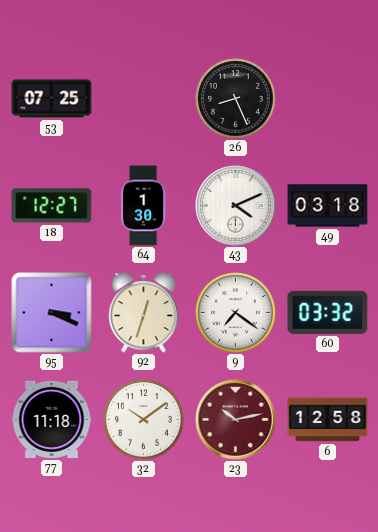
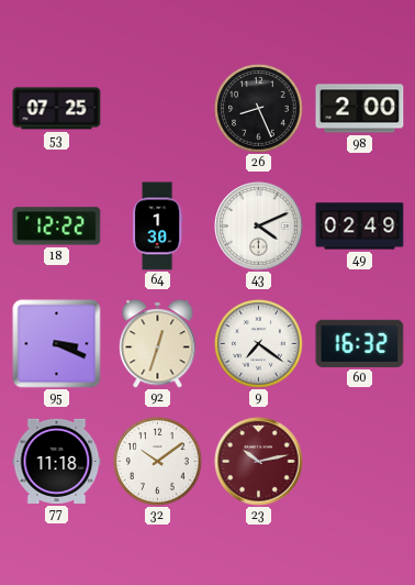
98: none -> 2:00 (360, 109)
18: 12:27 -> 12:22 (57, 227)
49: 03:18 -> 02:49 (360, 227)
60: 03:32 -> 16:32 (360, 343)
6: 12:58 -> none (328, 420)
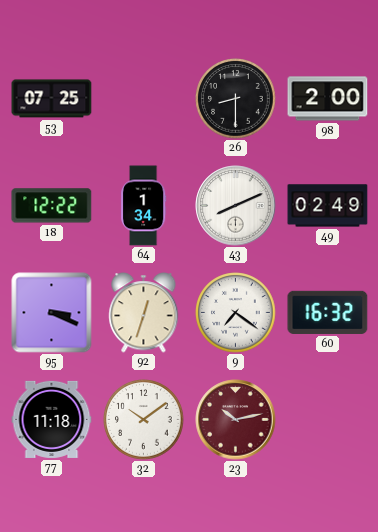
26: 8:26 -> 8:30 (236, 99)
64: 1:30 -> 1:34 (144, 206)
43: 4:11 -> 8:11 (236, 206)
